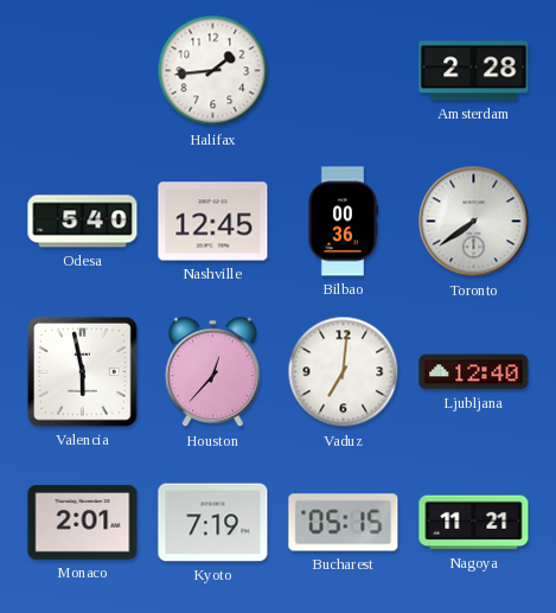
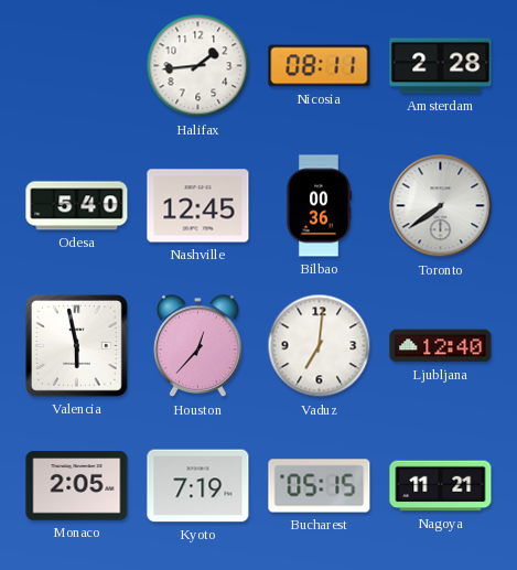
Nicosia: none -> 08:11 (320, 66)
Monaco: 2:01 -> 2:05 (77, 486)
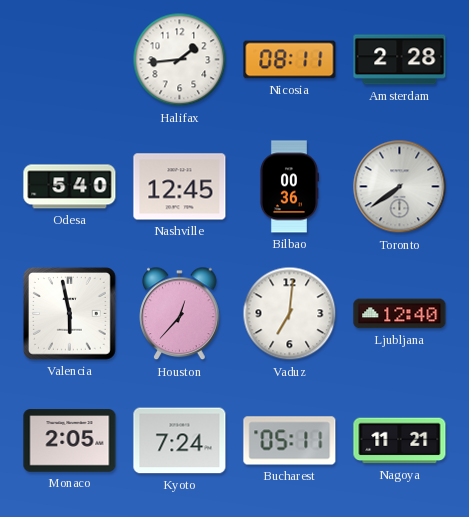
Kyoto: 7:19 -> 7:24 (180, 441)
Bucharest: 05:15 -> 05:11 (290, 441)
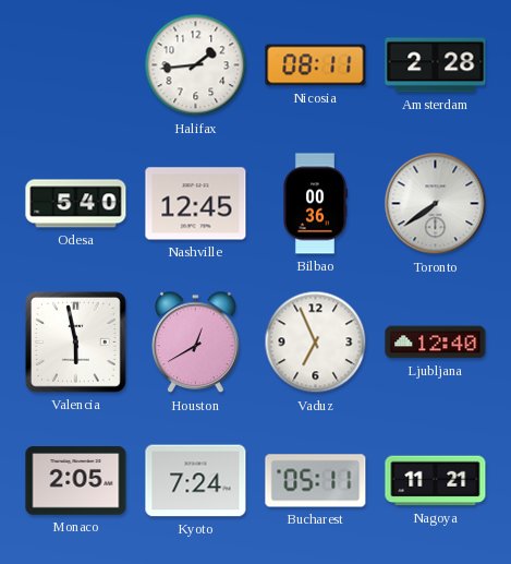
Houston: 12:37 -> 12:40 (196, 343)
Vaduz: 7:01 -> 6:56 (316, 343)
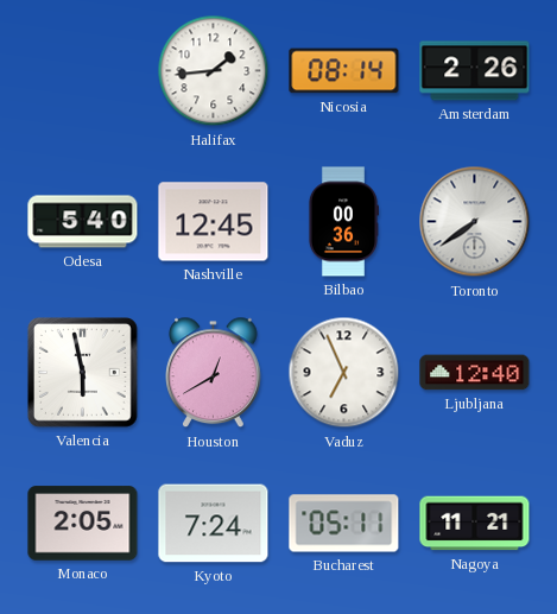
Nicosia: 08:11 -> 08:14 (344, 71)
Amsterdam: 2:28 -> 2:26 (475, 71)
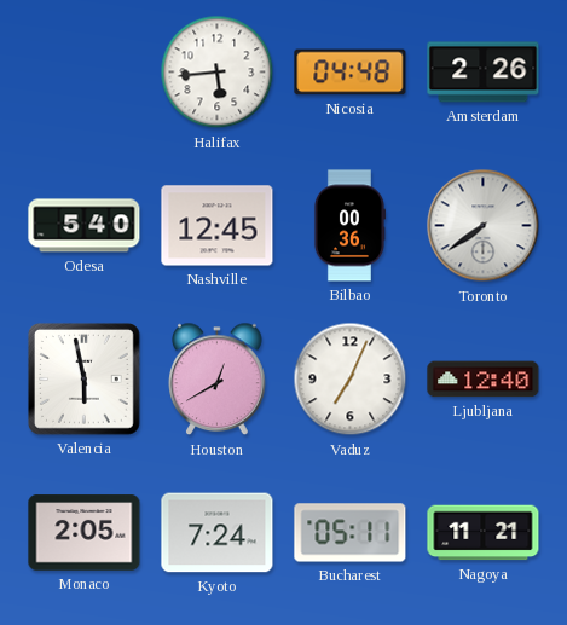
Halifax: 1:44 -> 5:44 (218, 73)
Nicosia: 08:14 -> 04:48 (351, 73)
Vaduz: 6:56 -> 7:04 (351, 380)
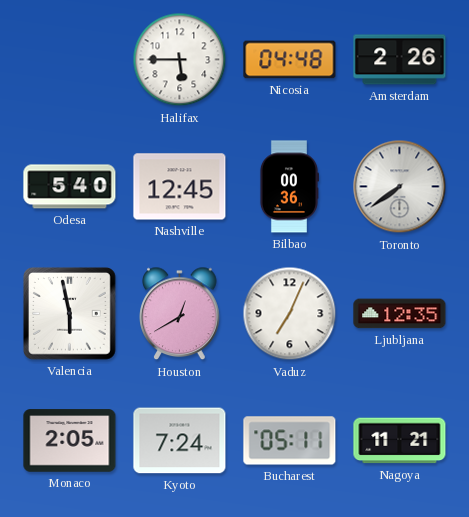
Halifax: 5:44 -> 5:45 (180, 60)
Ljubljana: 12:40 -> 12:35 (400, 314)
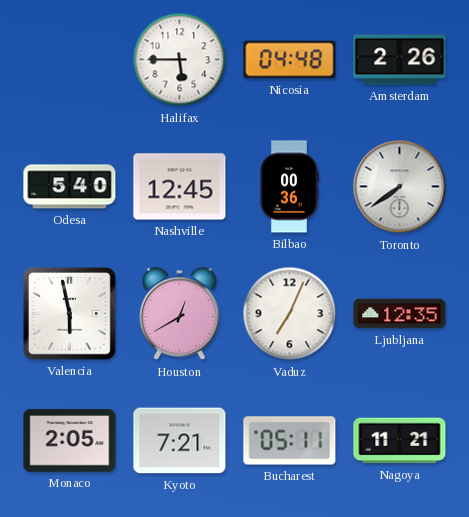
Kyoto: 7:24 -> 7:21 (180, 441)
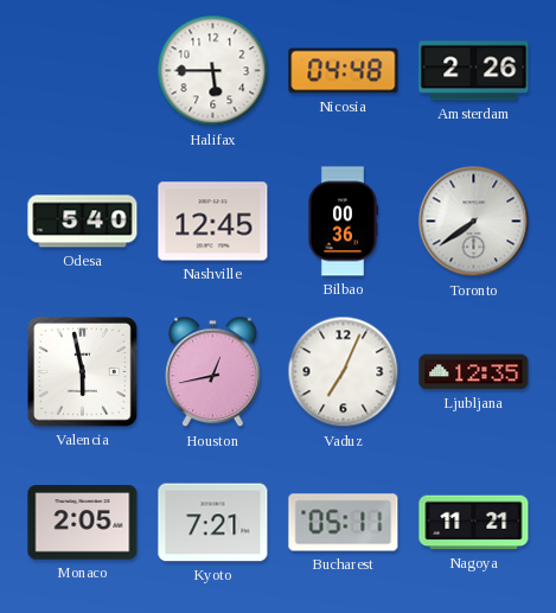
Houston: 12:40 -> 12:43 (213, 372)
